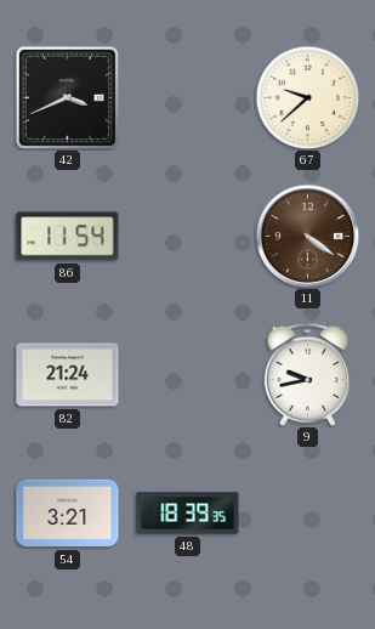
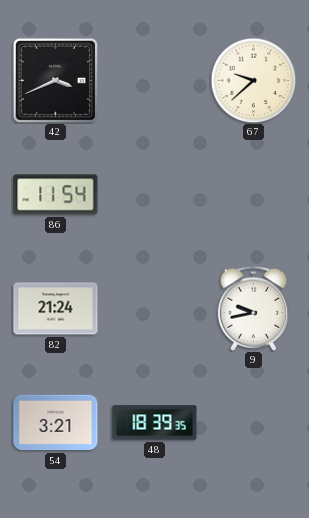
11: 4:21 -> none (307, 236)
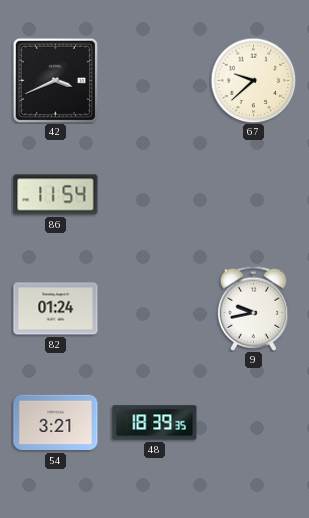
82: 21:24 -> 01:24 (56, 309)
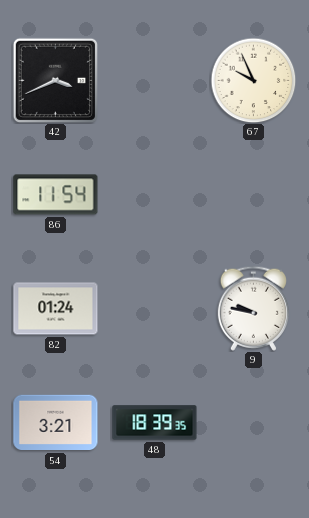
67: 9:38 -> 9:56 (253, 80)
9: 9:43 -> 9:47 (253, 308)
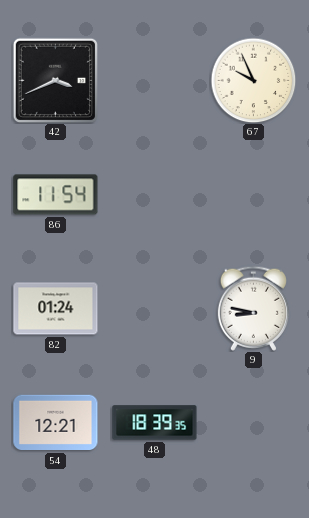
9: 9:47 -> 8:47 (253, 308)
54: 3:21 -> 12:21 (56, 423)
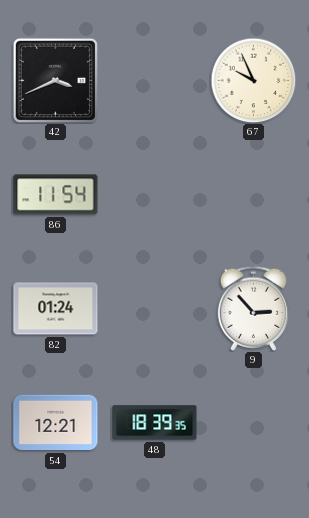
9: 8:47 -> 2:53 (253, 308)
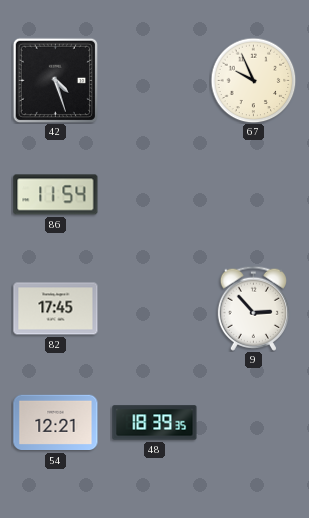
42: 3:41 -> 4:27 (55, 80)
82: 01:24 -> 17:45 (56, 309)
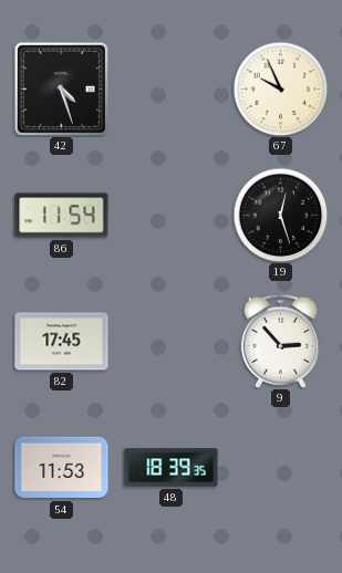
19: none -> 12:27 (280, 215)
54: 12:21 -> 11:53 (62, 468)
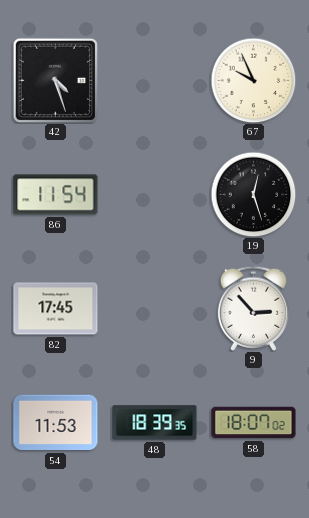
58: none -> 18:07 (254, 423)
